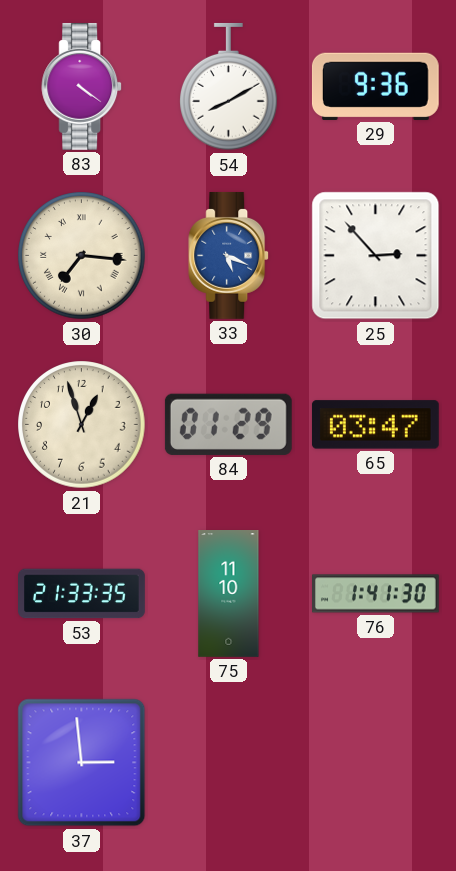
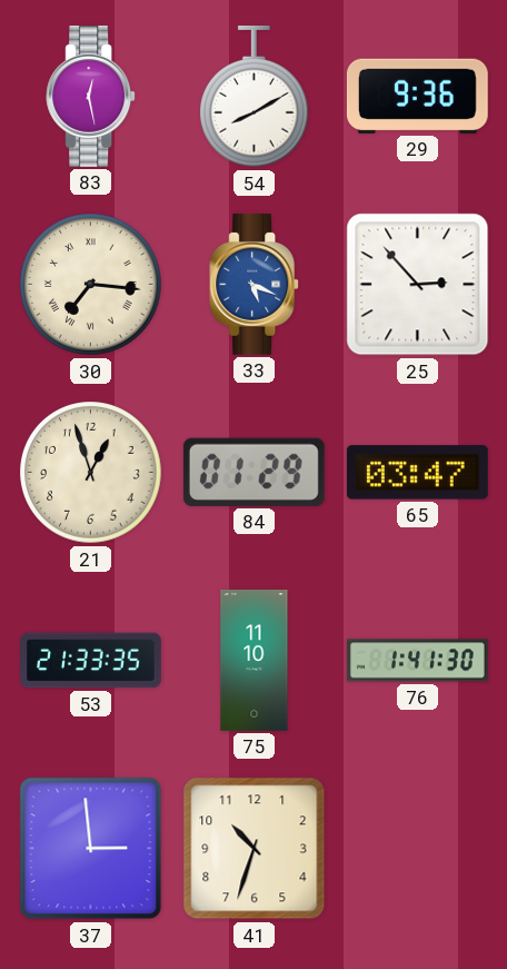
83: 4:21 -> 12:28 (91, 97)
41: none -> 10:33 (255, 849)
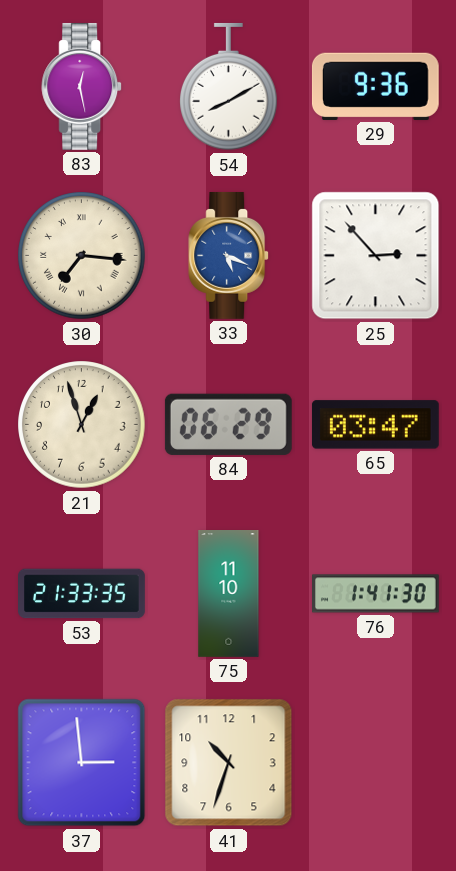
84: 01:29 -> 06:29 (228, 424)
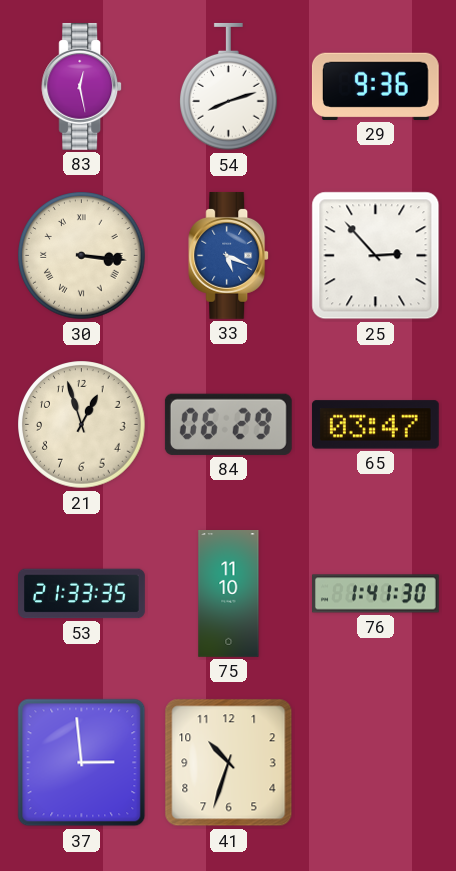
54: 8:10 -> 8:12 (229, 87)
30: 7:16 -> 3:16 (82, 256)
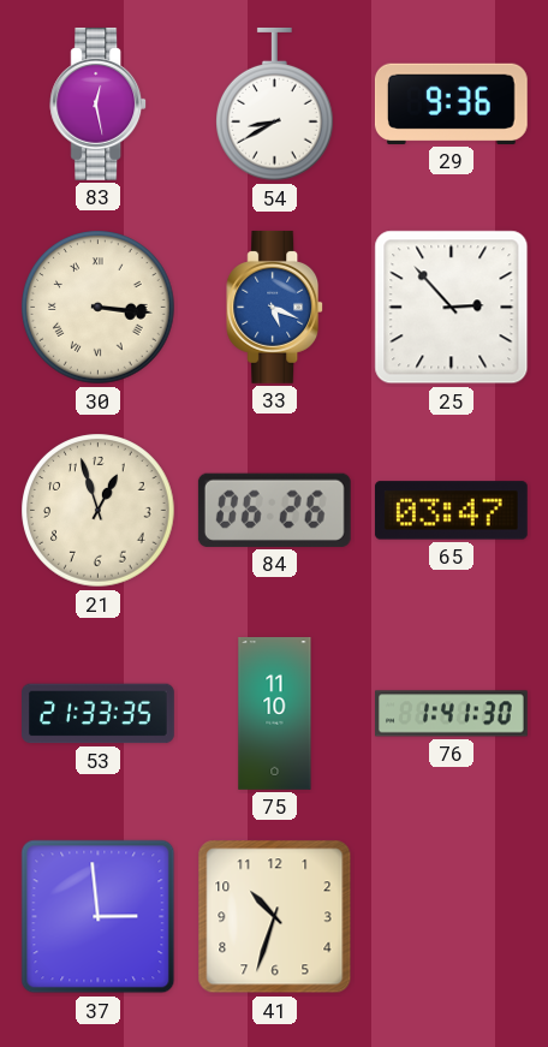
54: 8:12 -> 8:40 (275, 105)
84: 06:29 -> 06:26 (274, 510)
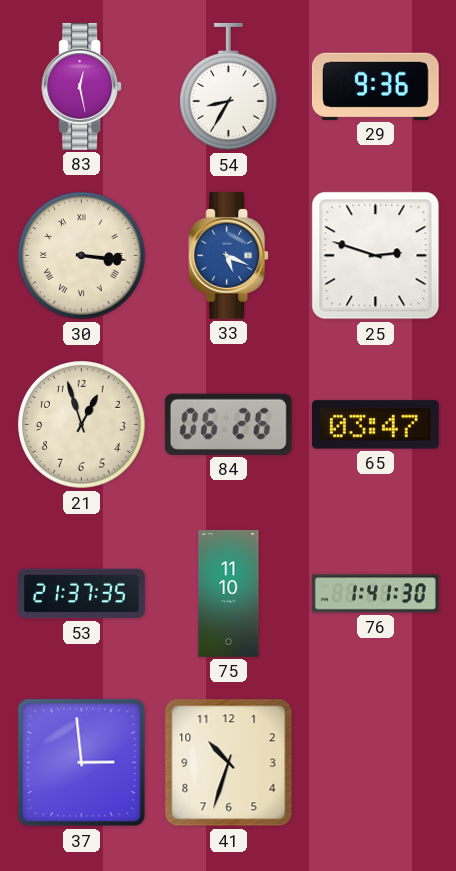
54: 8:40 -> 8:35 (229, 87)
25: 2:53 -> 2:48 (376, 256)
53: 21:33 -> 21:37 (82, 594)
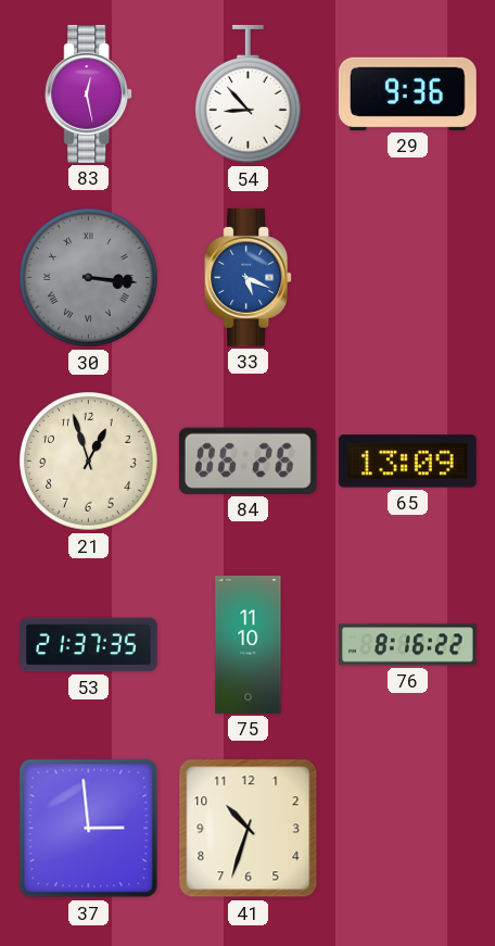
54: 8:35 -> 8:53 (249, 94)
30 dial: cream -> grey (89, 278)
25: 2:48 -> none (376, 256)
65: 03:47 -> 13:09 (407, 462)
76: 1:41 -> 8:16 (408, 645)
